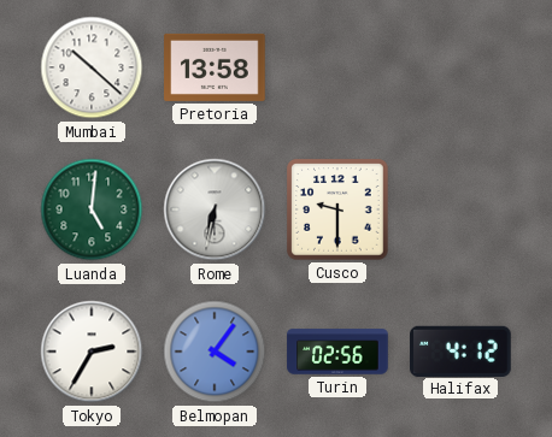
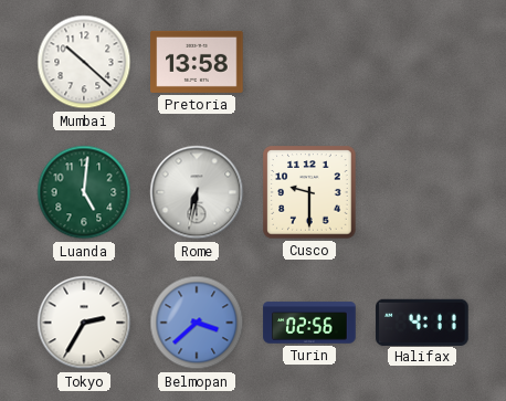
Belmopan: 4:06 -> 3:38 (197, 323)
Halifax: 4:12 -> 4:11 (422, 321)
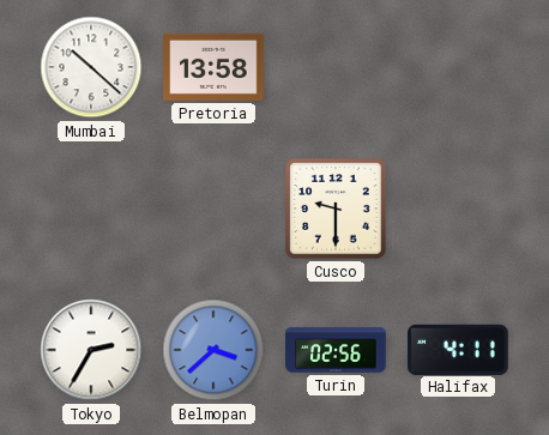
Luanda: 5:01 -> none (84, 192)
Rome: 6:32 -> none (197, 192)
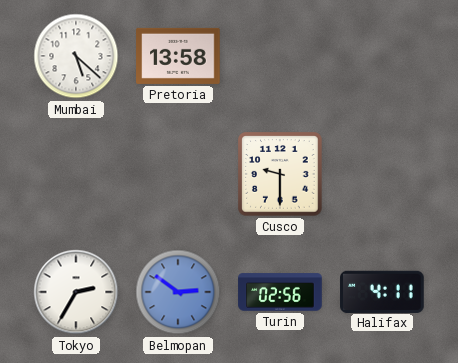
Mumbai: 10:22 -> 5:22 (76, 56)
Belmopan: 3:38 -> 2:51 (178, 292)
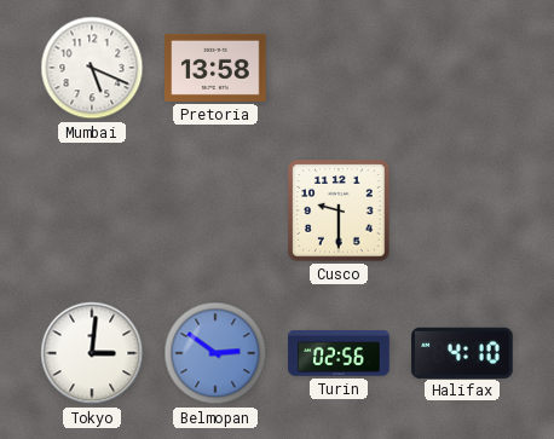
Mumbai: 5:22 -> 5:19 (92, 68)
Tokyo: 2:35 -> 3:01 (92, 353)
Halifax: 4:11 -> 4:10 (462, 352)
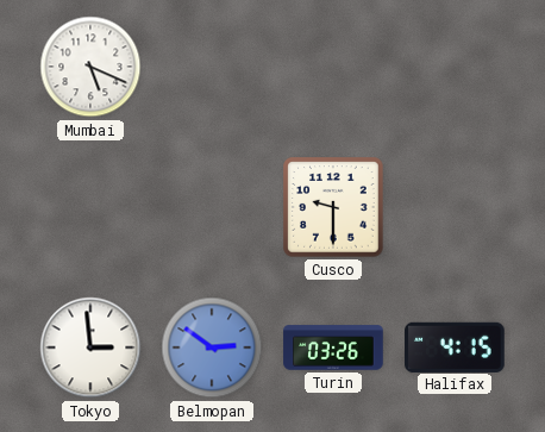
Pretoria: 13:58 -> none (215, 68)
Tokyo: 3:01 -> 2:59 (90, 348)
Turin: 02:56 -> 03:26 (333, 348)
Halifax: 4:10 -> 4:15 (455, 346)
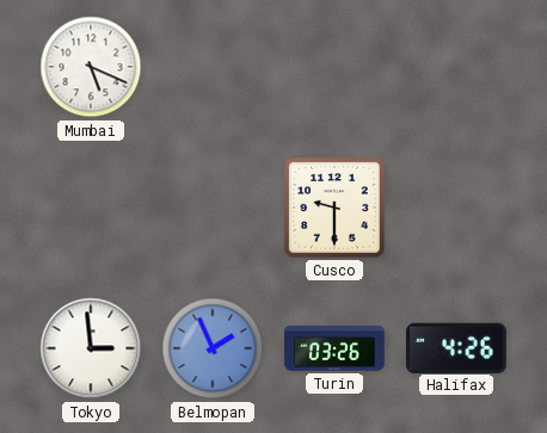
Belmopan: 2:51 -> 1:56 (213, 348)
Halifax: 4:15 -> 4:26 (456, 347)
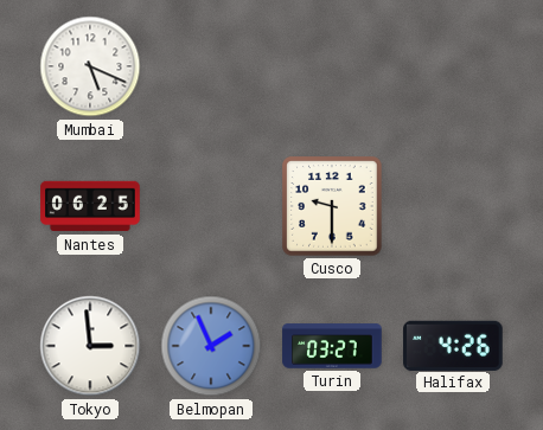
Nantes: none -> 06:25 (90, 206)
Turin: 03:26 -> 03:27 (332, 346)
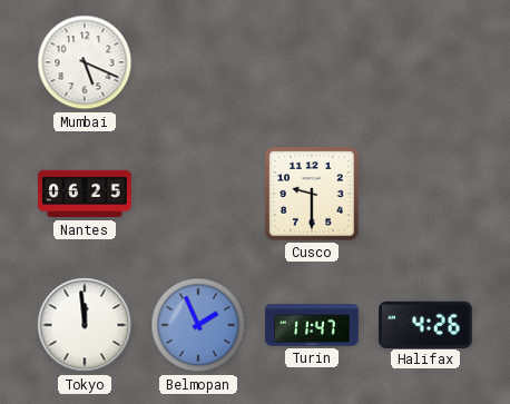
Tokyo: 2:59 -> 11:59 (85, 325)
Turin: 03:27 -> 11:47 (312, 325)
